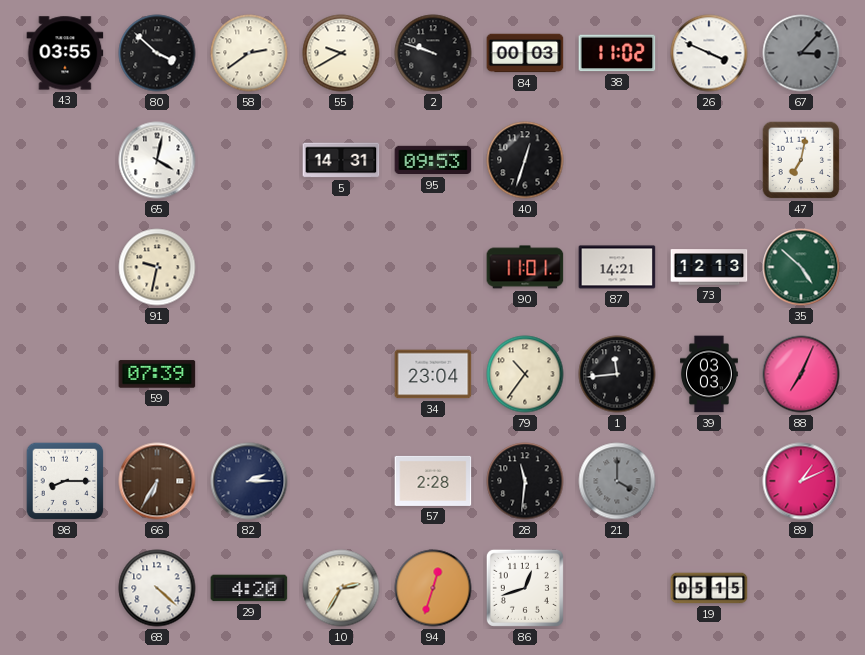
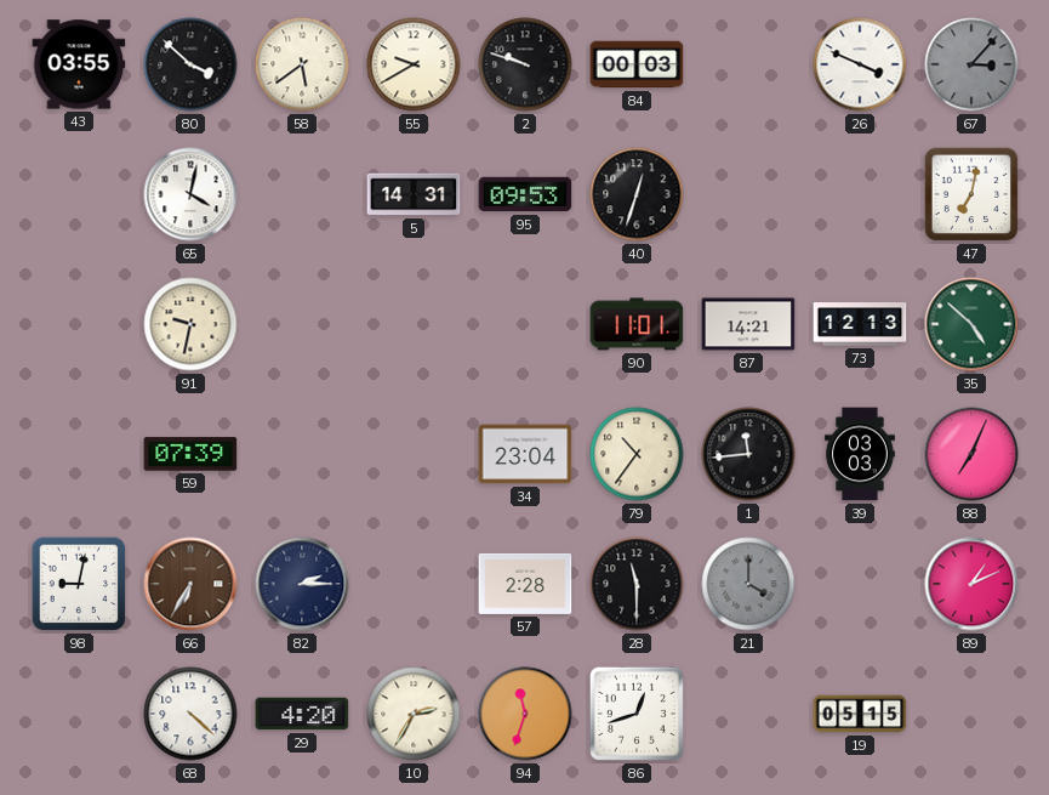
58: 2:39 -> 5:39 (302, 64)
38: 11:02 -> none (617, 53)
98: 8:15 -> 9:02 (79, 584)
28: 11:31 -> 11:30 (637, 584)
94: 12:33 -> 11:33 (525, 714)
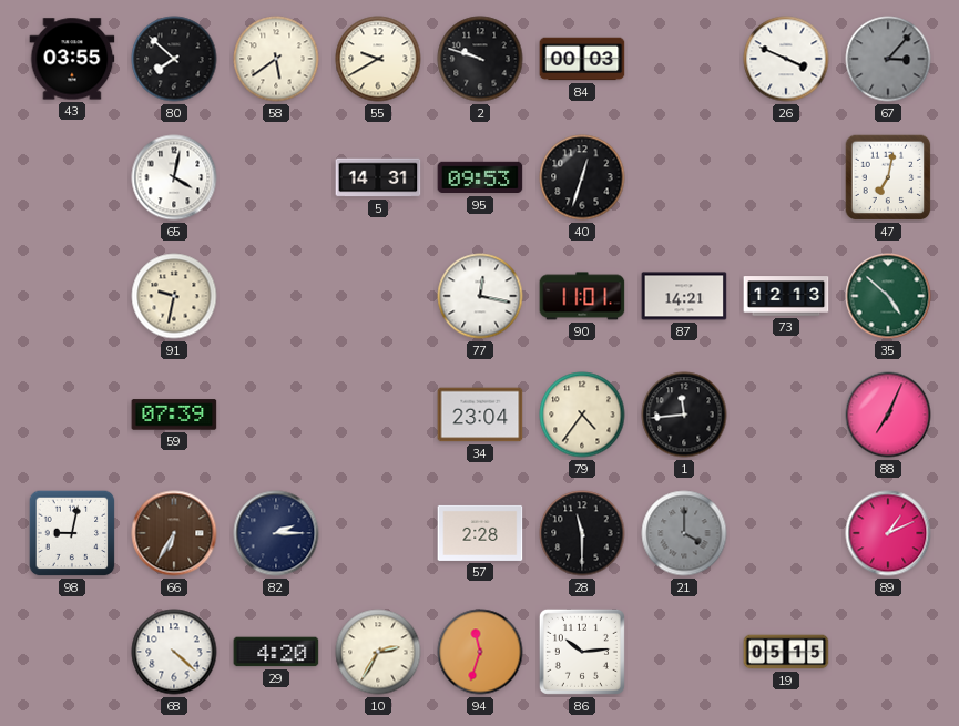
80: 3:52 -> 7:52 (174, 59)
77: none -> 12:17 (480, 296)
79: 10:36 -> 4:36 (582, 415)
39: 03:03 -> none (860, 454)
86: 12:42 -> 10:14 (582, 652)
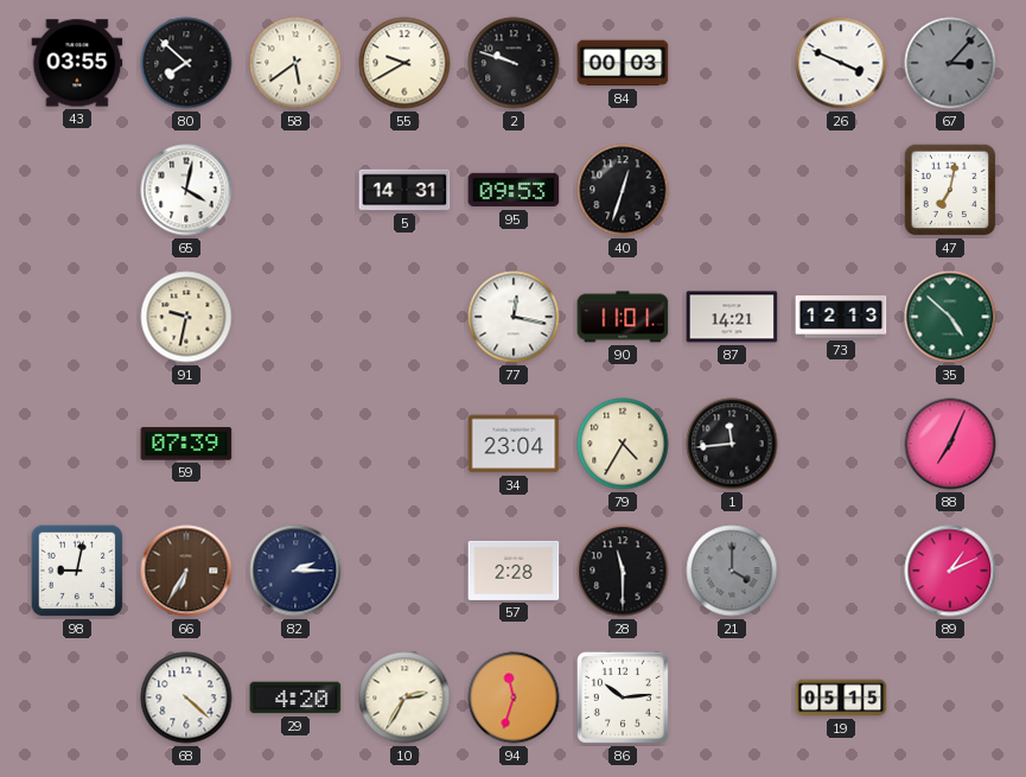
79: 4:36 -> 4:35 (623, 444)
